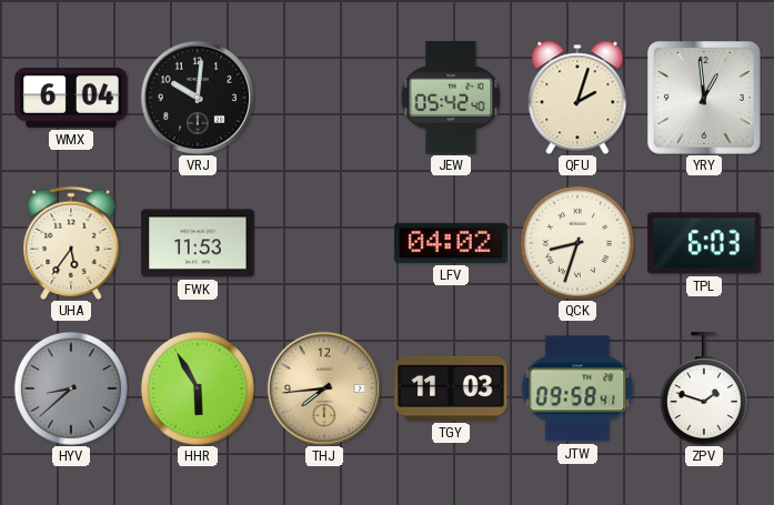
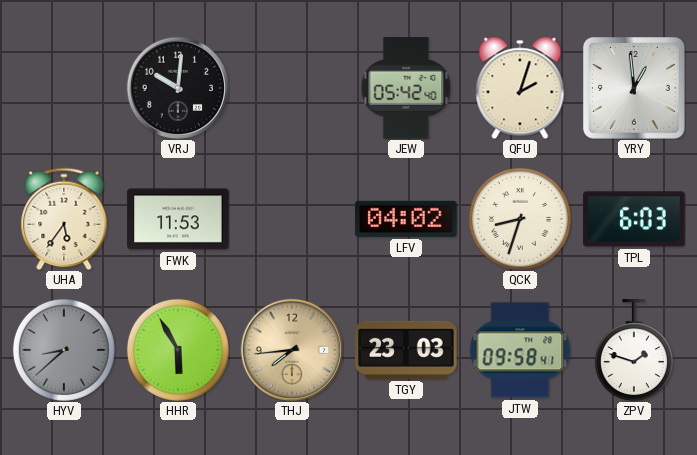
WMX: 6:04 -> none (71, 98)
TGY: 11:03 -> 23:03 (406, 350)
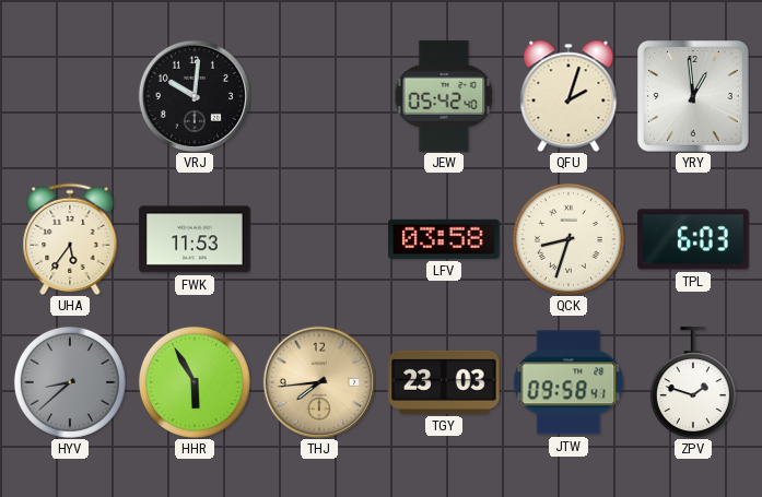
LFV: 04:02 -> 03:58 (444, 239)
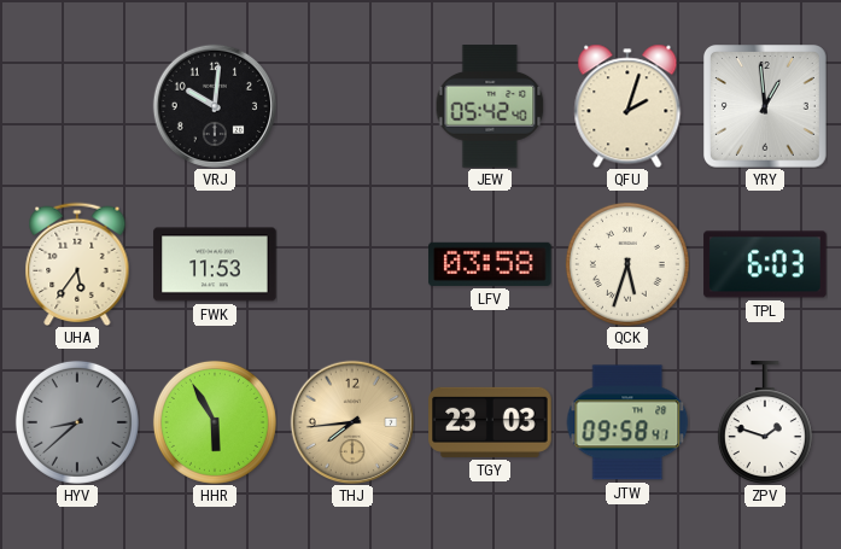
QCK: 8:33 -> 5:33 (627, 264)
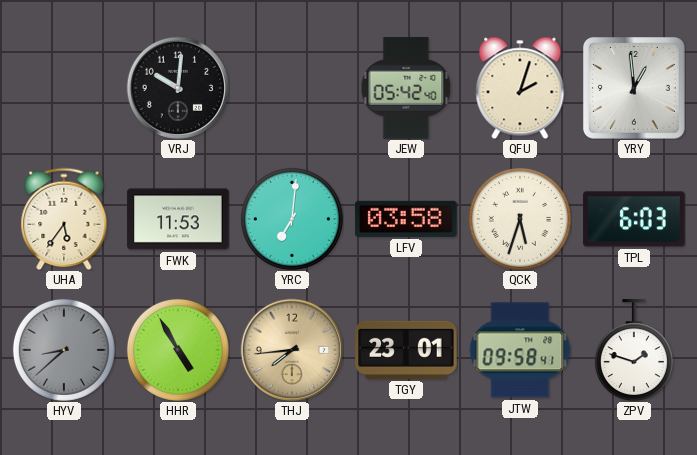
YRC: none -> 7:01 (292, 219)
HHR: 5:55 -> 4:55 (178, 350)
TGY: 23:03 -> 23:01 (406, 350)
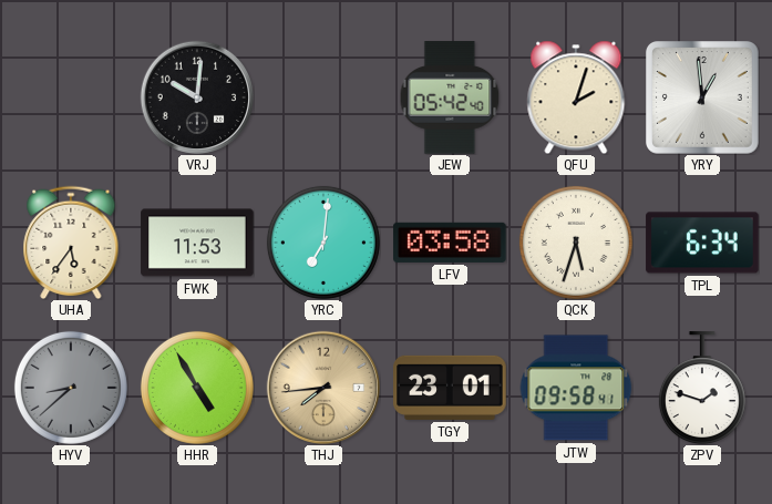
TPL: 6:03 -> 6:34 (702, 243)
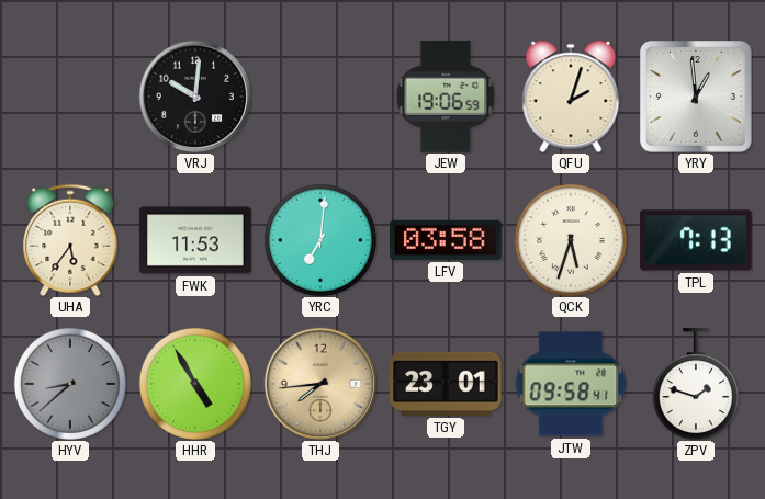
JEW: 05:42 -> 19:06 (446, 97)
TPL: 6:34 -> 7:13 (696, 240)
